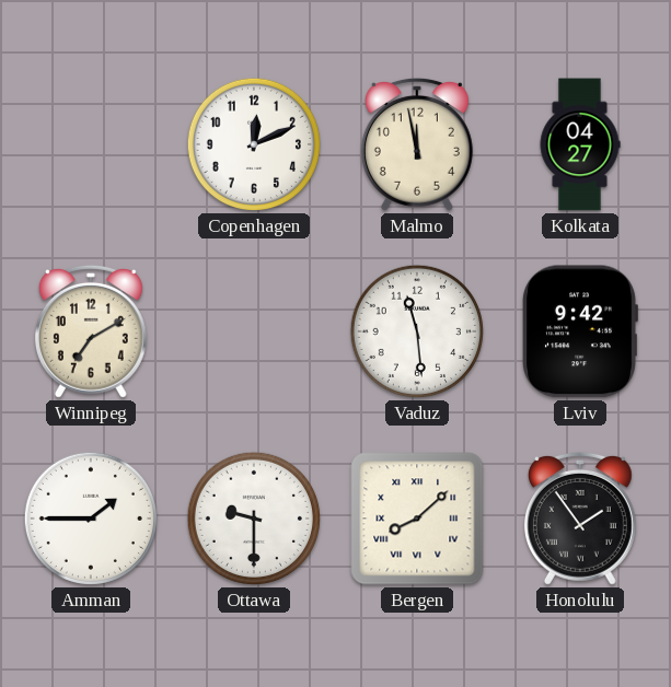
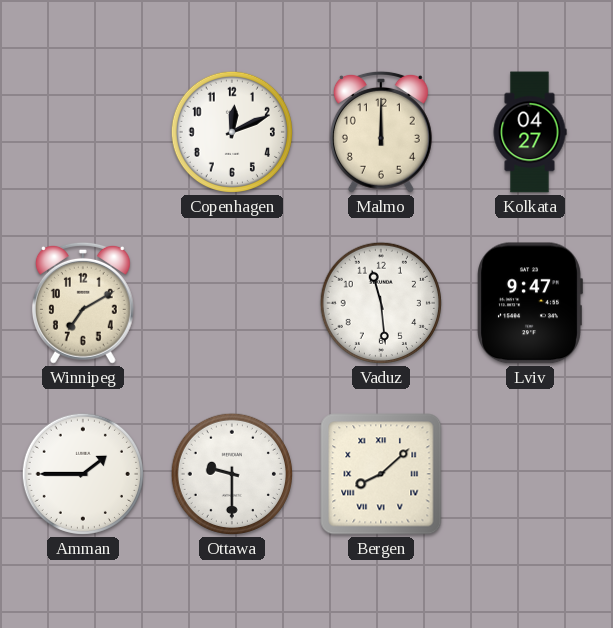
Malmo: 11:58 -> 12:00 (381, 132)
Lviv: 9:42 -> 9:47 (530, 303)
Honolulu: 1:54 -> none (580, 519)
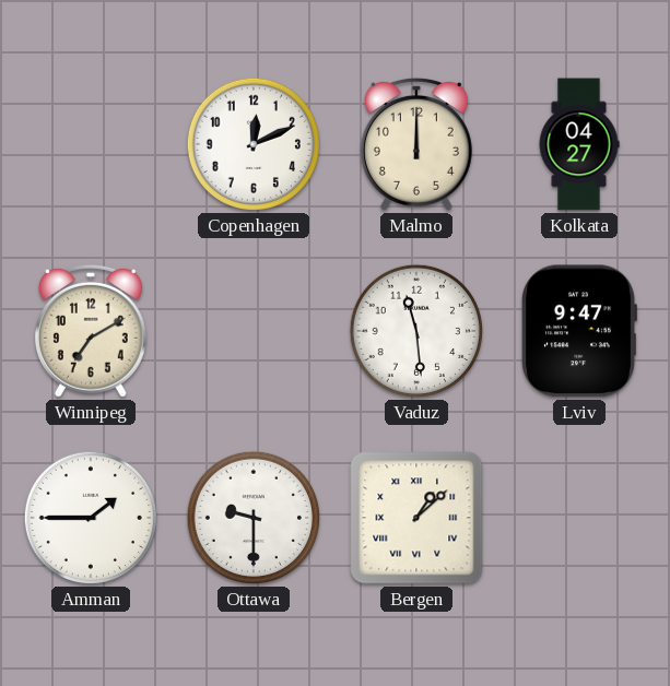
Bergen: 8:08 -> 1:08 (416, 518)
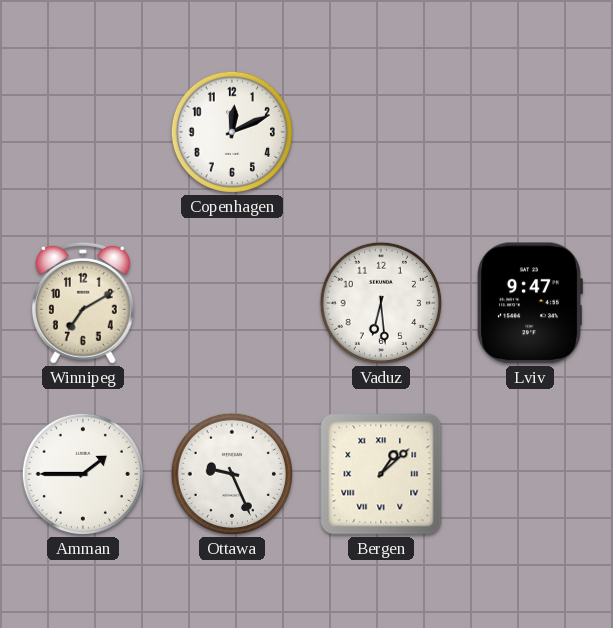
Malmo: 12:00 -> none (416, 144)
Kolkata: 04:27 -> none (579, 144)
Vaduz: 11:29 -> 6:29 (381, 303)
Ottawa: 9:30 -> 9:26 (232, 474)
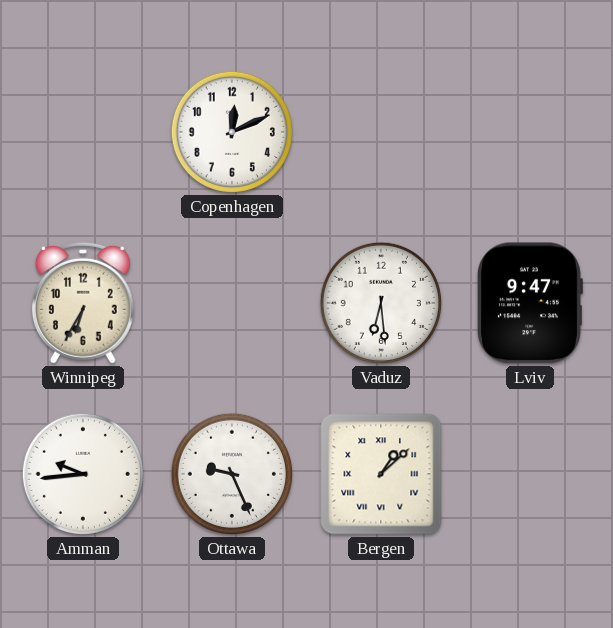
Winnipeg: 7:10 -> 6:35 (83, 303)
Amman: 1:45 -> 9:44 (83, 474)
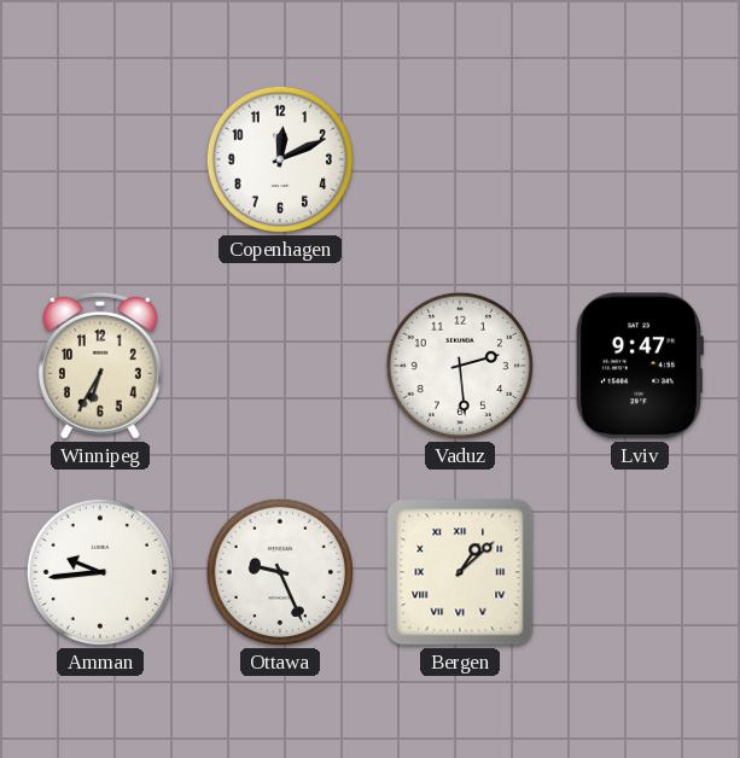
Vaduz: 6:29 -> 2:29 (460, 366)
